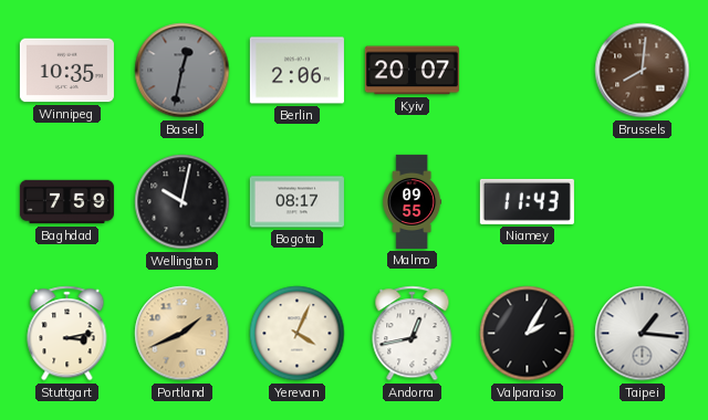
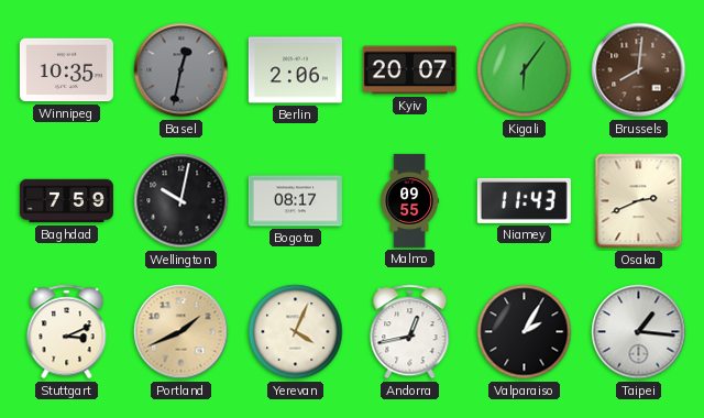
Kigali: none -> 6:06 (525, 70)
Osaka: none -> 2:41 (639, 201)
Stuttgart: 3:13 -> 3:11 (67, 332)
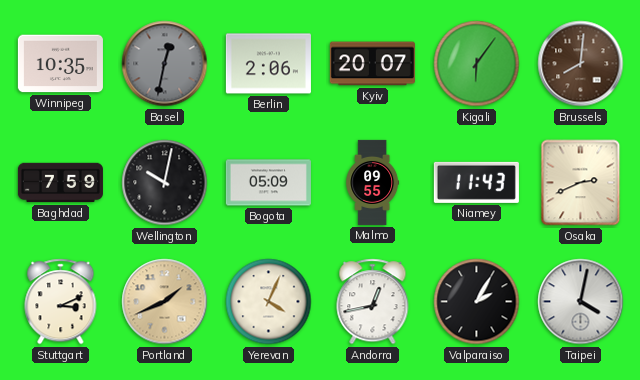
Bogota: 08:17 -> 05:09 (268, 183)
Taipei: 1:16 -> 4:02 (581, 302)
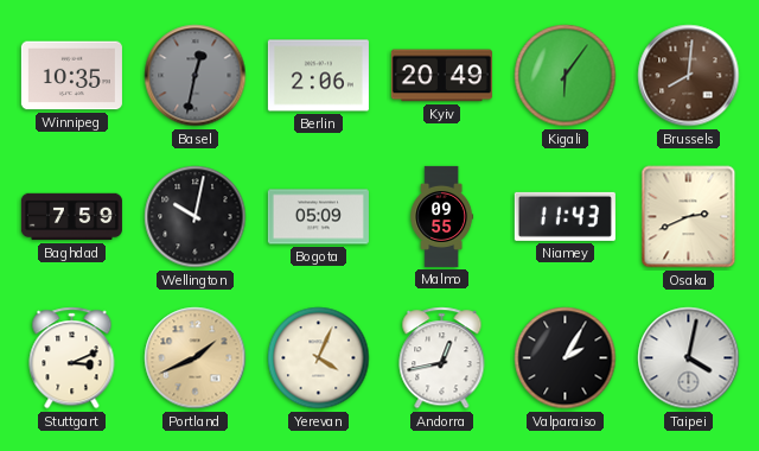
Kyiv: 20:07 -> 20:49 (441, 76)
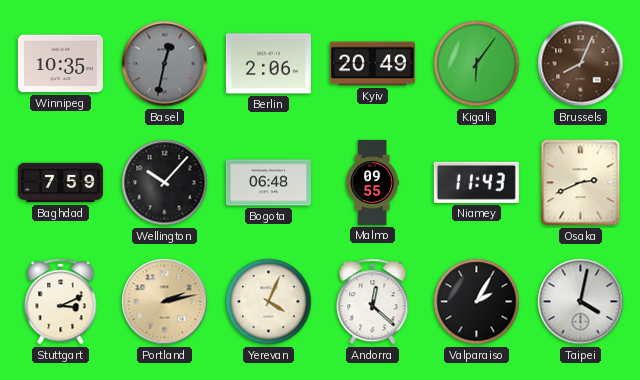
Brussels: 8:01 -> 8:04 (581, 64)
Wellington: 10:02 -> 10:07 (165, 183)
Bogota: 05:09 -> 06:48 (268, 183)
Portland: 1:41 -> 2:13 (165, 302)
Andorra: 12:43 -> 12:22 (373, 302)
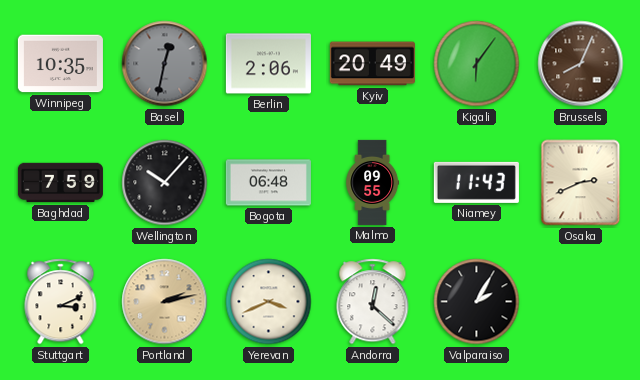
Yerevan: 4:04 -> 3:41 (269, 302)
Taipei: 4:02 -> none (581, 302)
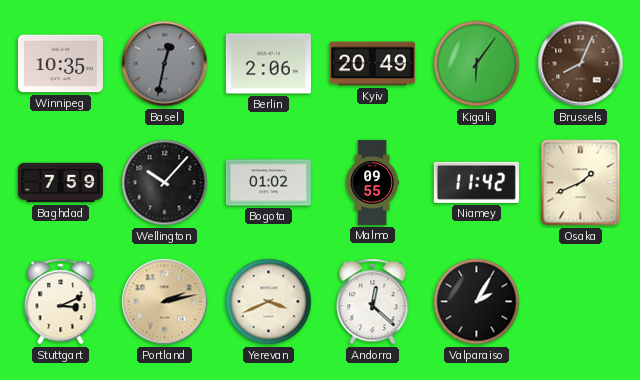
Bogota: 06:48 -> 01:02 (268, 183)
Niamey: 11:43 -> 11:42 (476, 182)
Osaka: 2:41 -> 1:41 (581, 183)
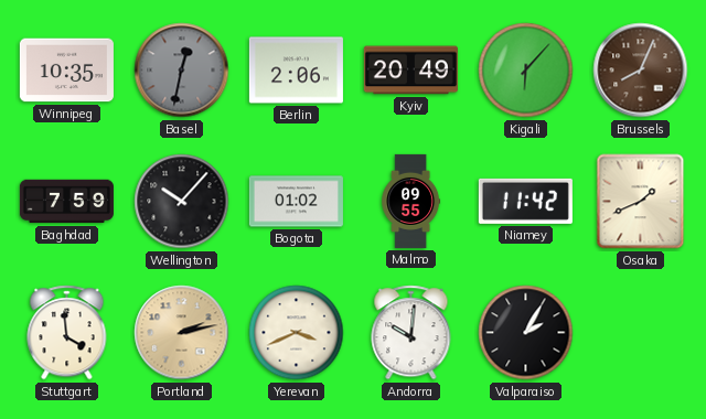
Kigali: 6:06 -> 6:07 (526, 71)
Stuttgart: 3:11 -> 3:59 (67, 333)
Andorra: 12:22 -> 10:01 (411, 333)
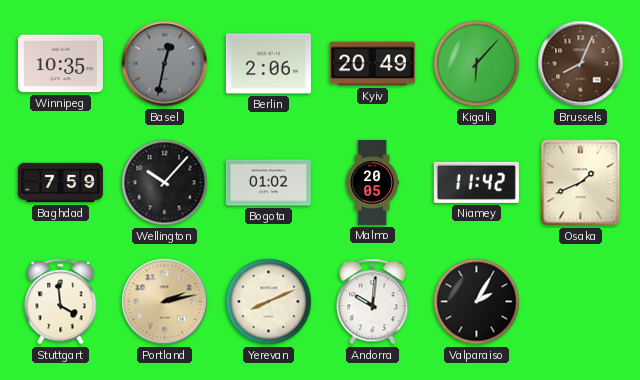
Malmo: 09:55 -> 20:05 (373, 182)
Yerevan: 3:41 -> 8:11 (269, 302)
